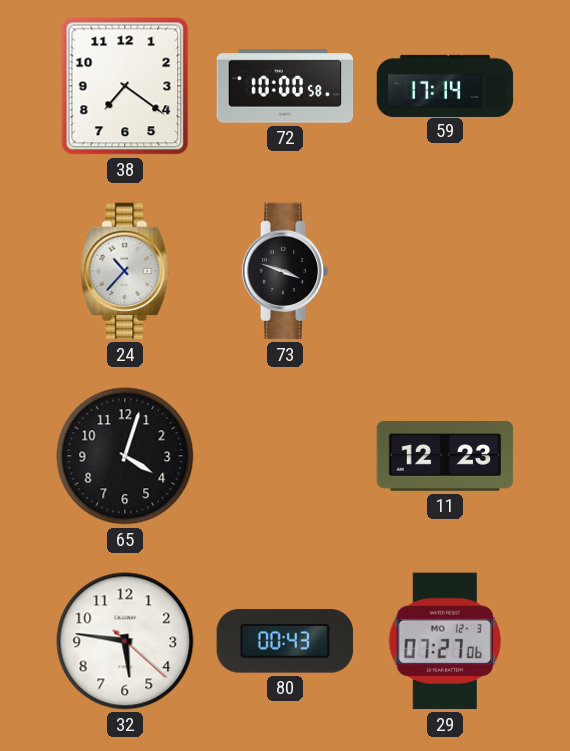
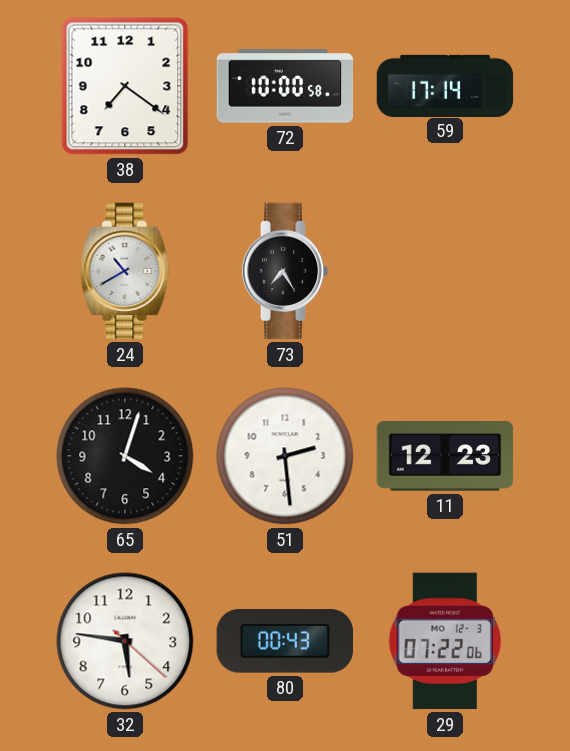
24: 10:37 -> 10:40 (125, 271)
73: 3:48 -> 7:25 (285, 271)
51: none -> 2:29 (285, 456)
29: 07:27 -> 07:22 (445, 641)
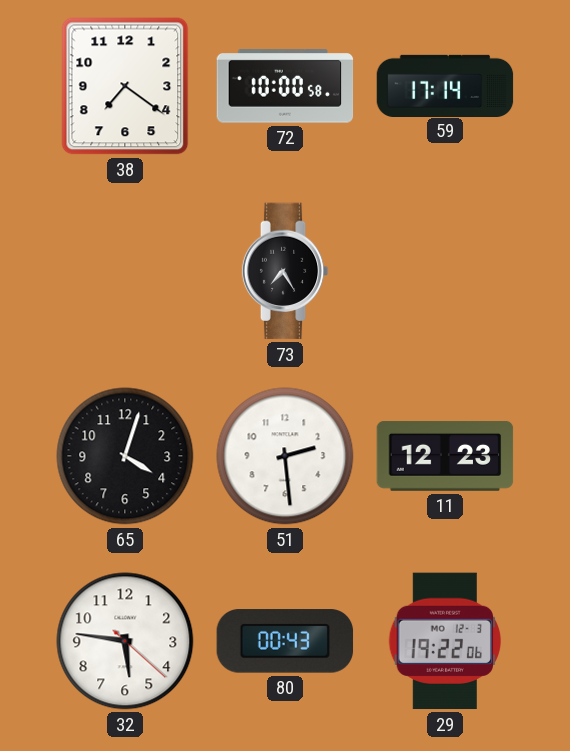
24: 10:40 -> none (125, 271)
29: 07:22 -> 19:22 (445, 641)
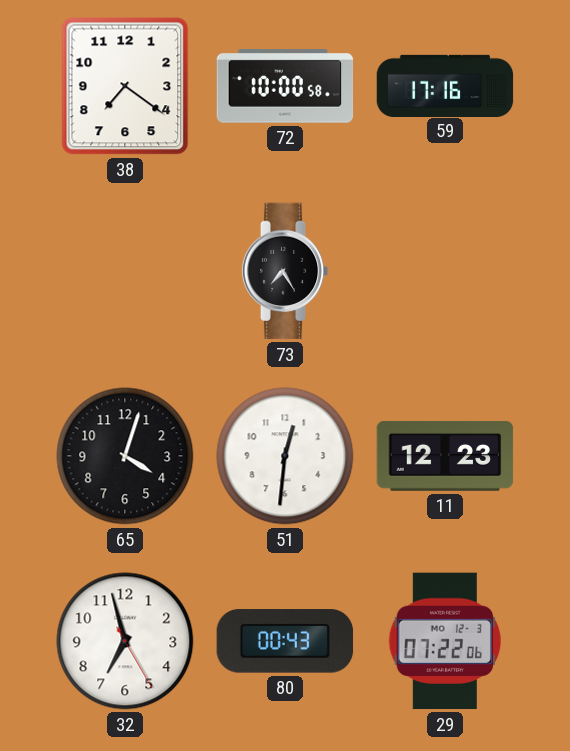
59: 17:14 -> 17:16 (445, 85)
51: 2:29 -> 12:31 (285, 456)
32: 5:46 -> 6:57 (125, 641)
29: 19:22 -> 07:22 (445, 641)
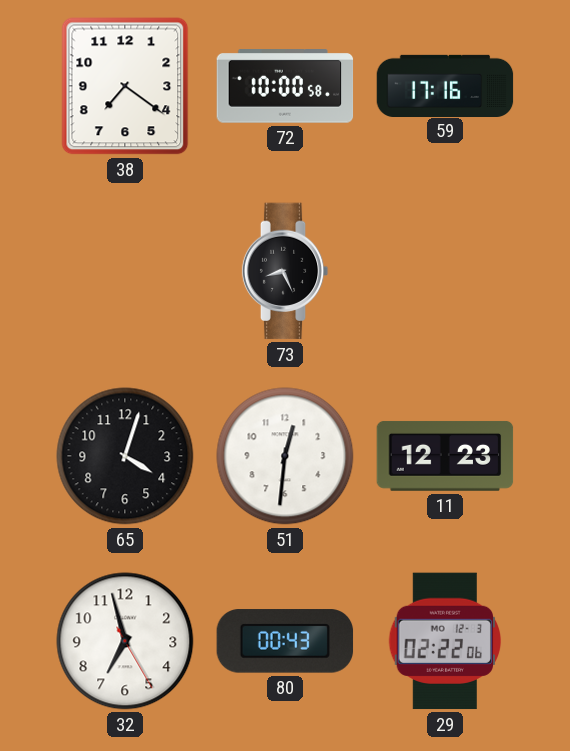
73: 7:25 -> 8:26 (285, 271)
29: 07:22 -> 02:22 (445, 641)
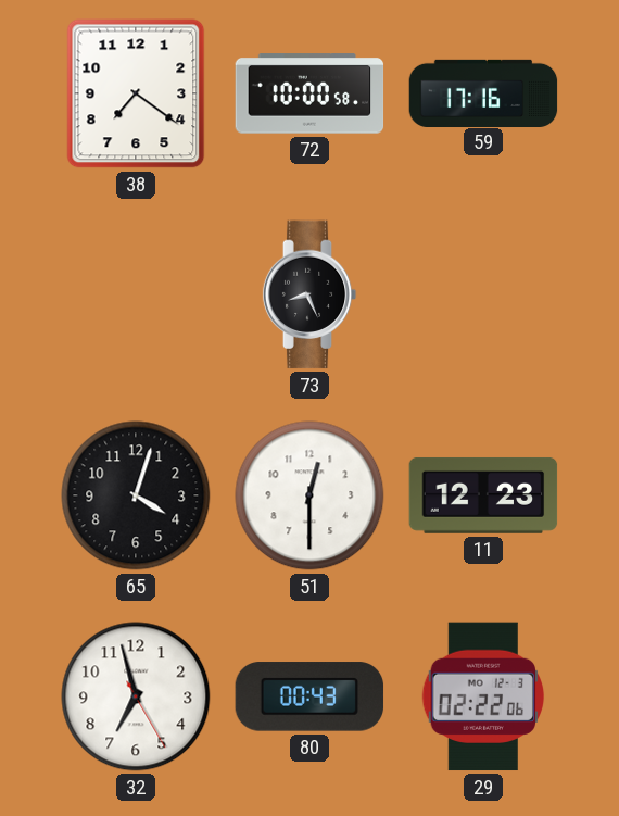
51: 12:31 -> 12:30 (309, 495)
